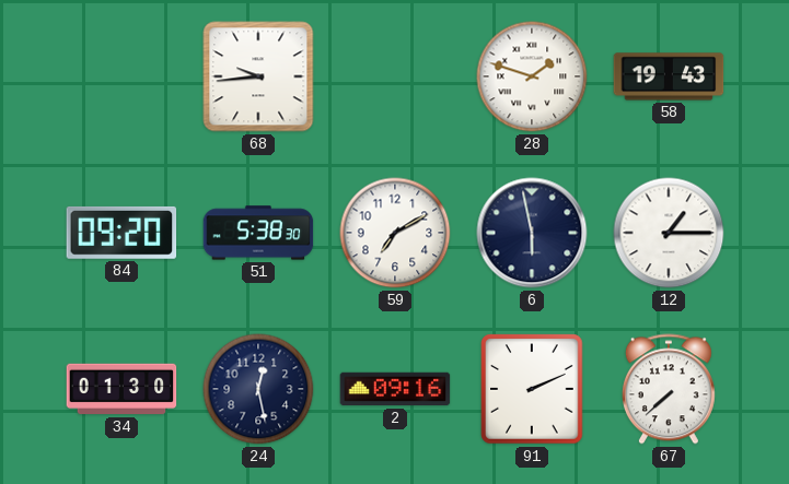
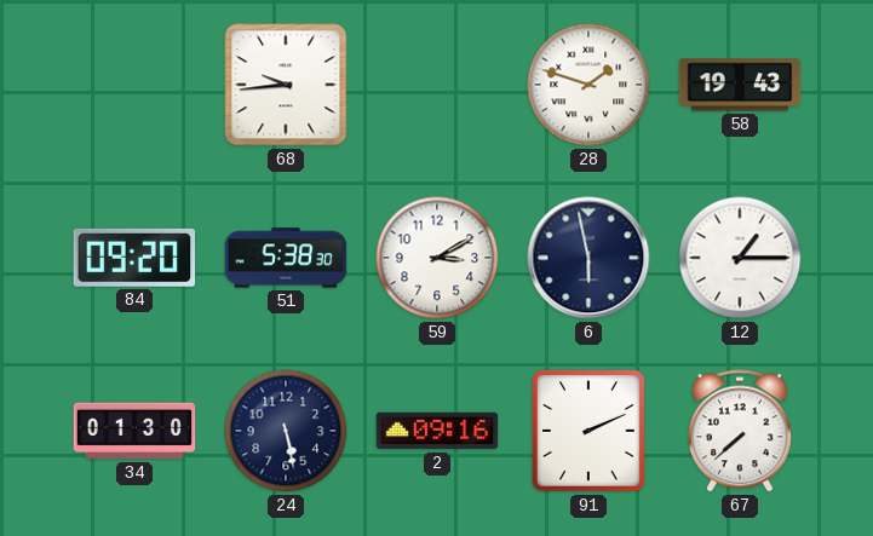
59: 7:10 -> 3:10 (437, 258)
24: 12:28 -> 5:28 (286, 431)
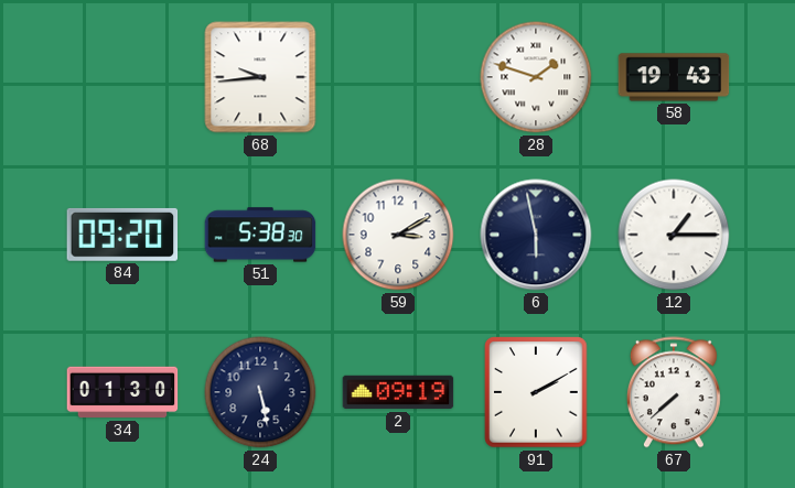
2: 09:16 -> 09:19 (398, 392)
91: 2:11 -> 2:10 (536, 392)
